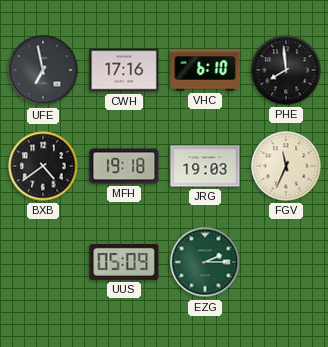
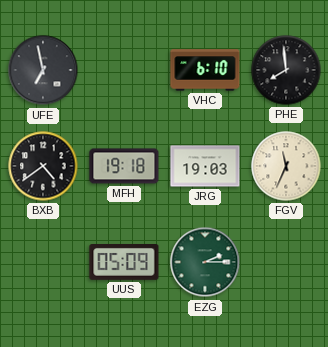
CWH: 17:16 -> none (124, 70)
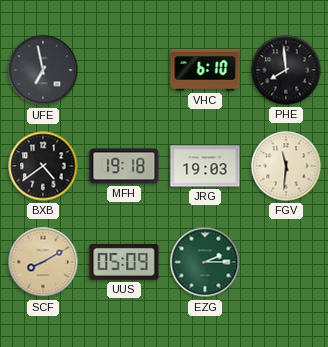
FGV: 11:34 -> 11:31 (286, 166)
SCF: none -> 8:10 (43, 262)
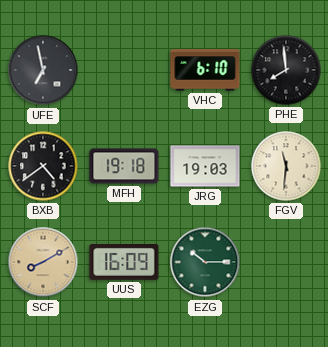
UUS: 05:09 -> 16:09 (124, 263)
EZG: 2:15 -> 10:15 (205, 262)
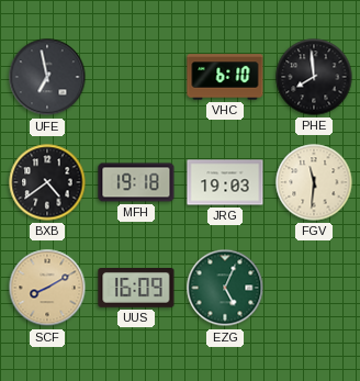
EZG: 10:15 -> 5:04 (225, 288)
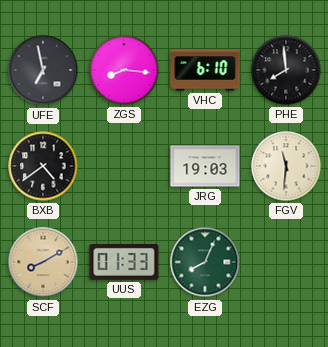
ZGS: none -> 8:16 (124, 70)
MFH: 19:18 -> none (136, 182)
UUS: 16:09 -> 01:33 (124, 263)
EZG: 5:04 -> 8:04 (205, 262)
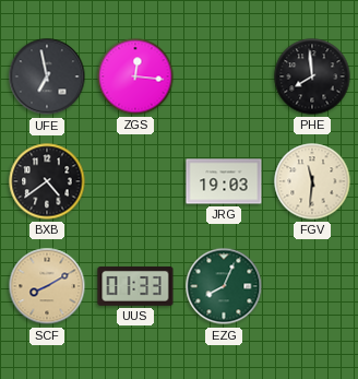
ZGS: 8:16 -> 12:16 (135, 76)
VHC: 6:10 -> none (205, 70)
